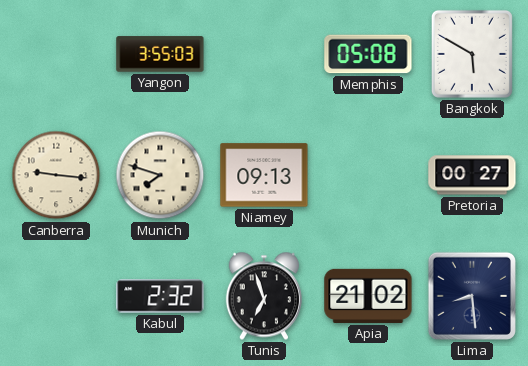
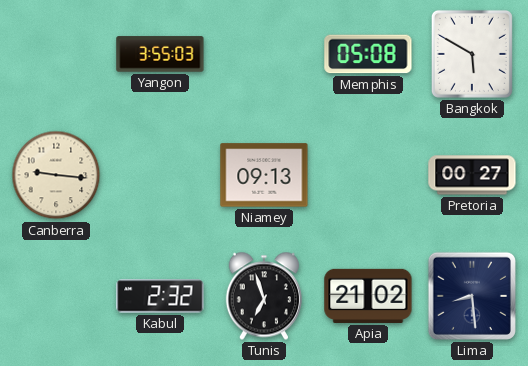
Munich: 7:48 -> none (160, 175)
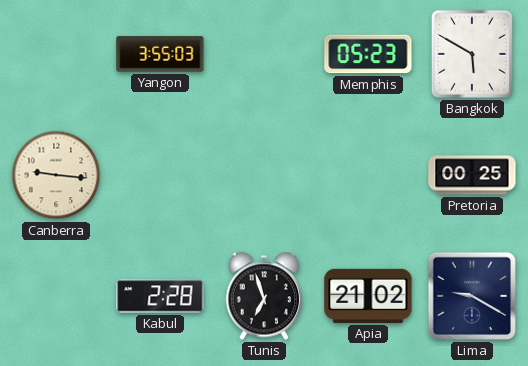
Memphis: 05:08 -> 05:23 (368, 54)
Niamey: 09:13 -> none (264, 175)
Pretoria: 00:27 -> 00:25 (472, 175)
Kabul: 2:32 -> 2:28 (160, 296)
Lima: 8:29 -> 9:20 (472, 296)
